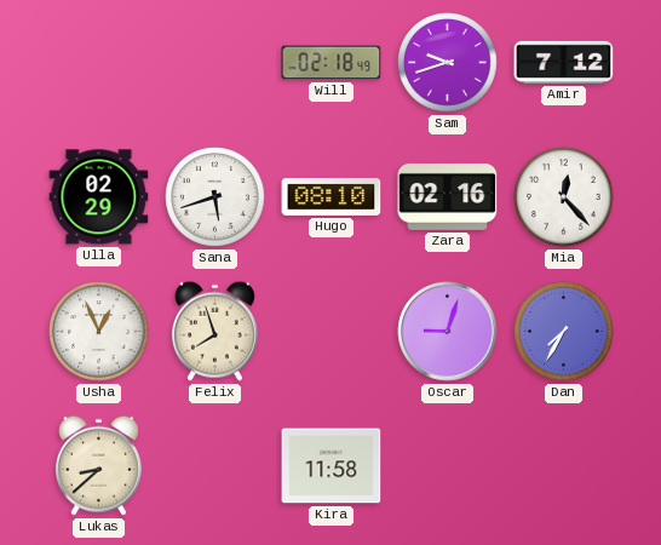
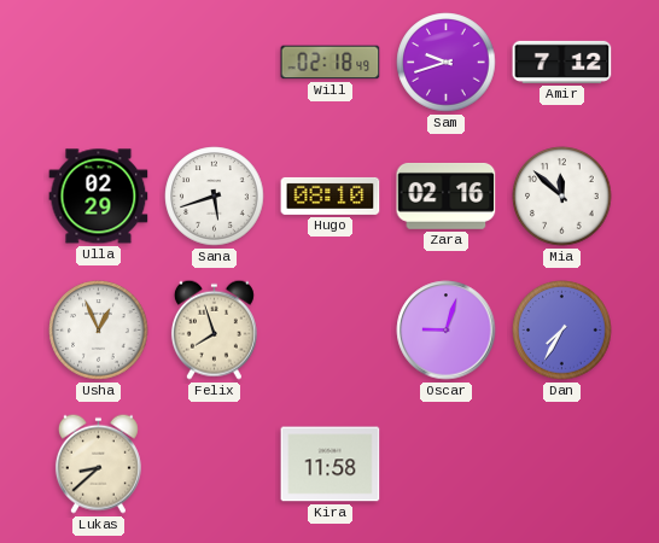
Mia: 12:23 -> 11:52 (562, 197)
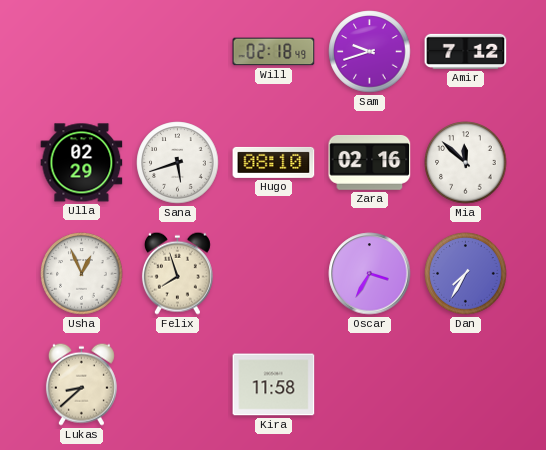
Oscar: 9:03 -> 3:35 (370, 274)
